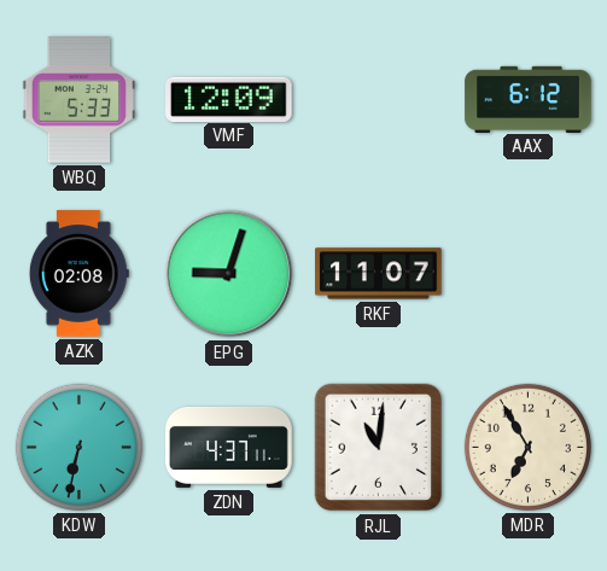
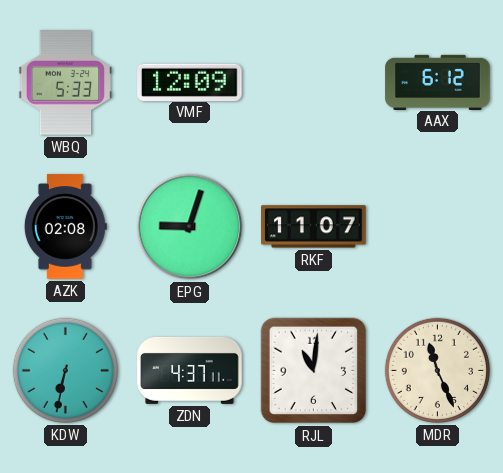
MDR: 6:55 -> 11:26 (437, 370)
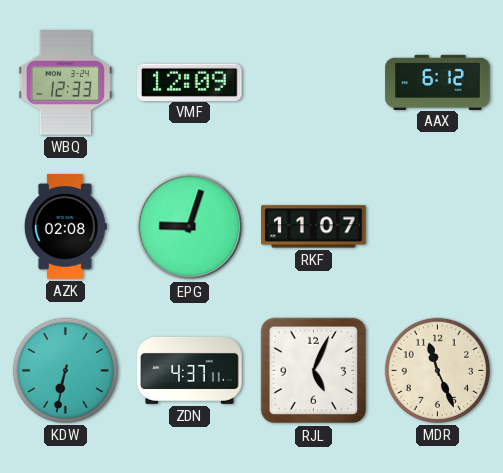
WBQ: 5:33 -> 12:33 (65, 83)
RJL: 11:01 -> 5:04 (314, 371)
